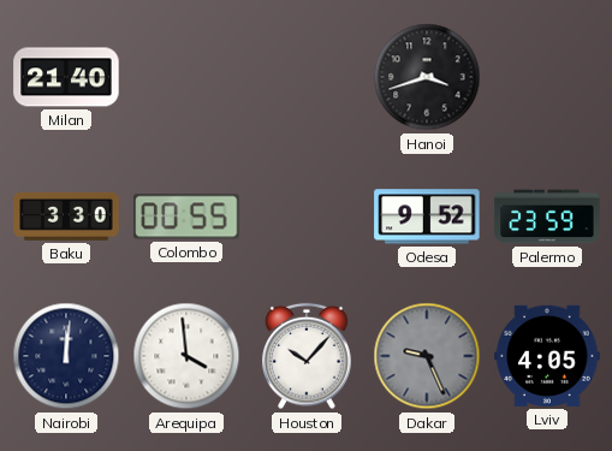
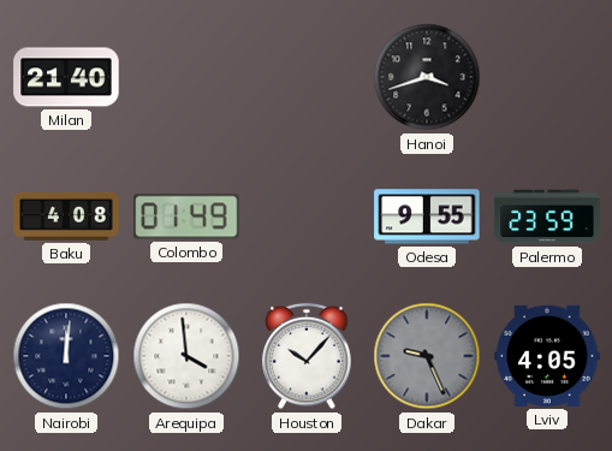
Baku: 3:30 -> 4:08 (66, 216)
Colombo: 00:55 -> 01:49 (186, 216)
Odesa: 9:52 -> 9:55 (427, 216)
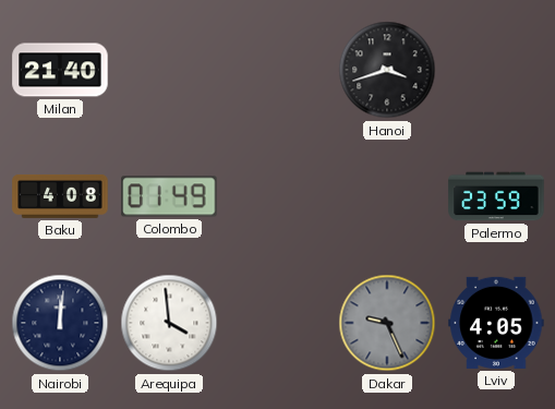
Odesa: 9:55 -> none (427, 216)
Houston: 10:07 -> none (307, 356)
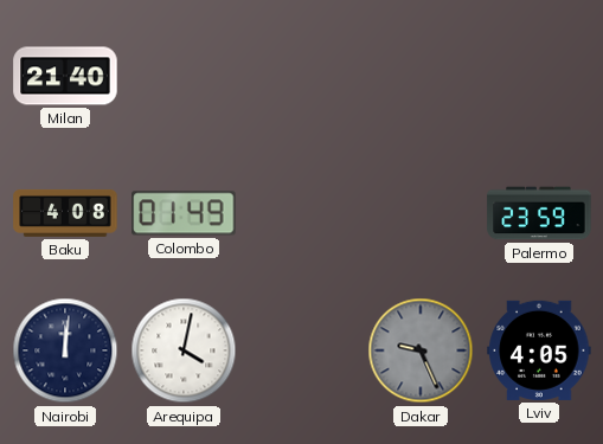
Hanoi: 3:42 -> none (387, 70)
Arequipa: 3:59 -> 4:02 (184, 350)
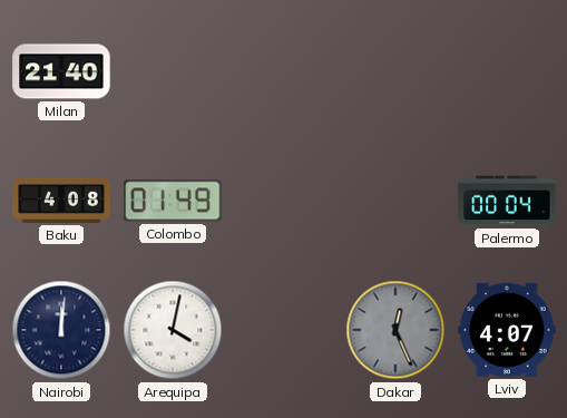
Palermo: 23:59 -> 00:04 (507, 201)
Dakar: 9:26 -> 12:26 (395, 330)
Lviv: 4:05 -> 4:07 (507, 330)
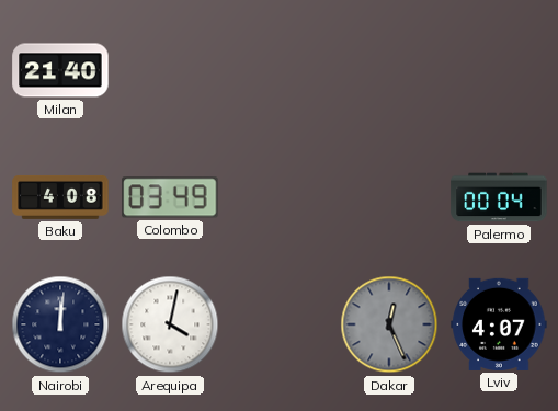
Colombo: 01:49 -> 03:49 (170, 197)
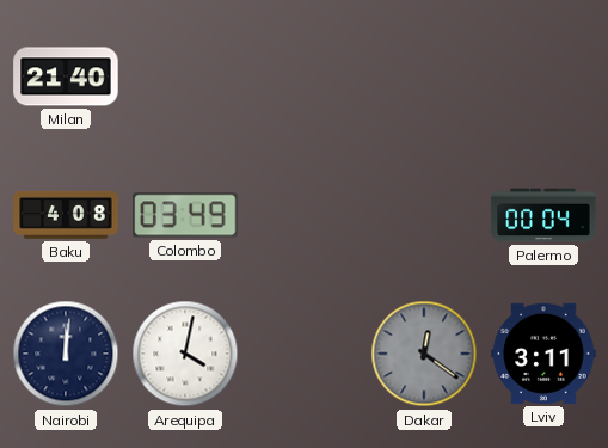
Dakar: 12:26 -> 12:21 (424, 354)
Lviv: 4:07 -> 3:11 (543, 354)
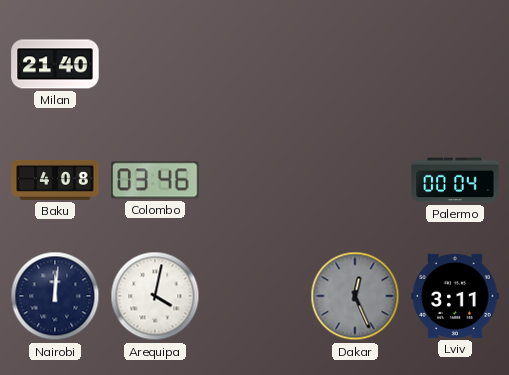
Colombo: 03:49 -> 03:46 (155, 180)
Dakar: 12:21 -> 12:26 (355, 296)
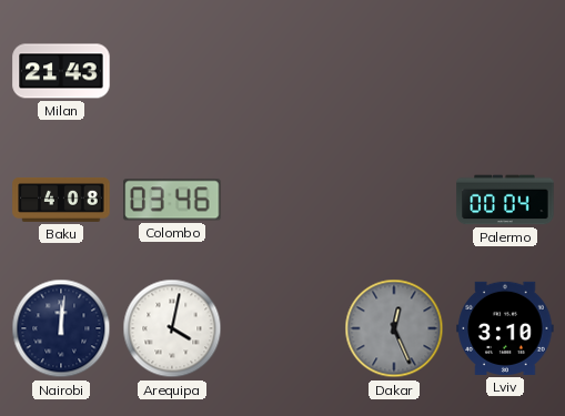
Milan: 21:40 -> 21:43 (61, 71)
Lviv: 3:11 -> 3:10 (505, 328)
